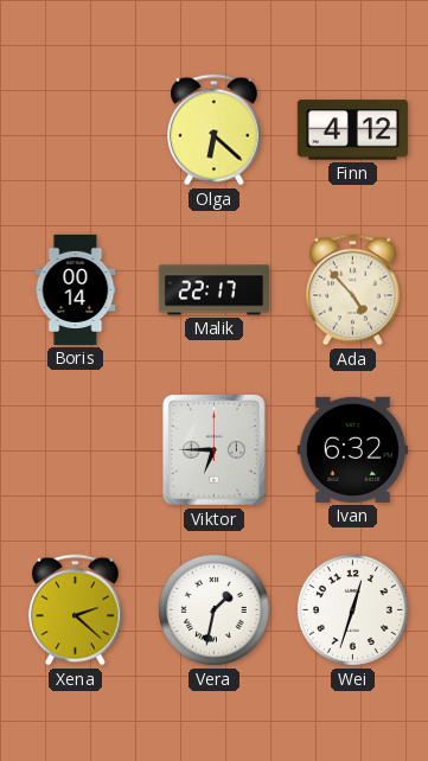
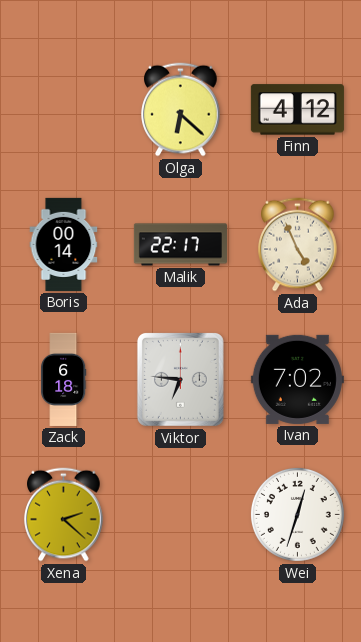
Ada: 4:53 -> 4:56 (298, 245)
Zack: none -> 6:18 (64, 379)
Viktor: 6:45 -> 6:46 (180, 379)
Ivan: 6:32 -> 7:02 (297, 379)
Vera: 1:32 -> none (213, 609)
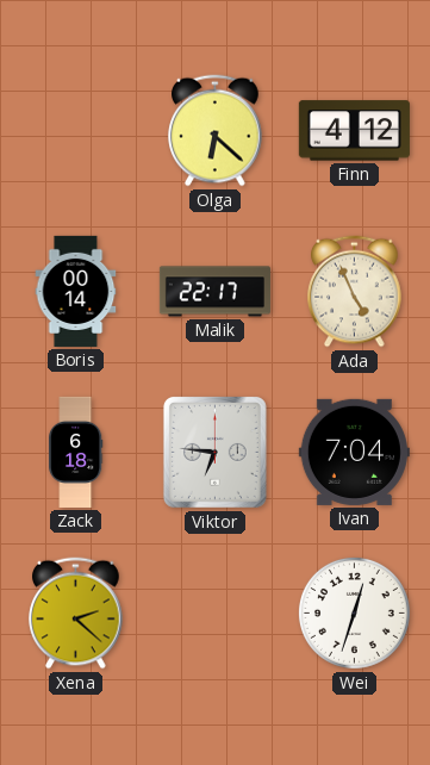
Ivan: 7:02 -> 7:04 (354, 452)
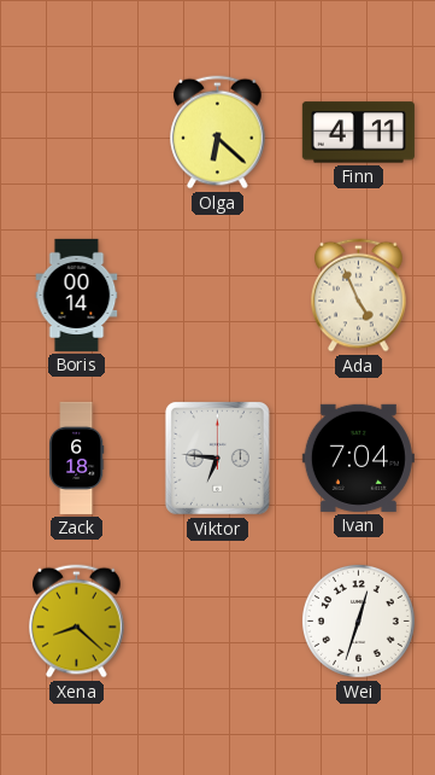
Finn: 4:12 -> 4:11 (358, 133)
Malik: 22:17 -> none (214, 292)
Xena: 2:22 -> 8:22 (77, 622)
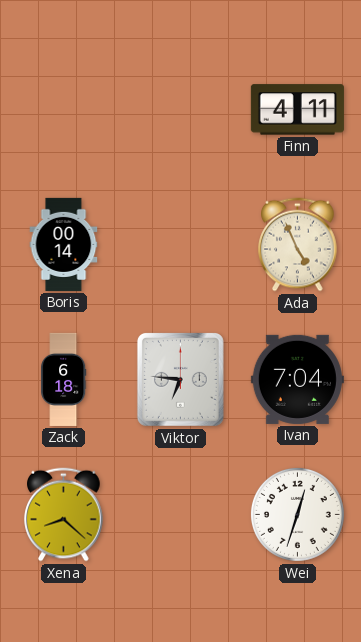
Olga: 6:22 -> none (218, 133)
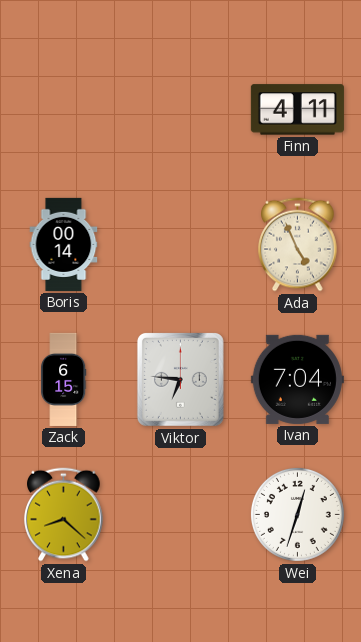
Zack: 6:18 -> 6:15 (64, 379)
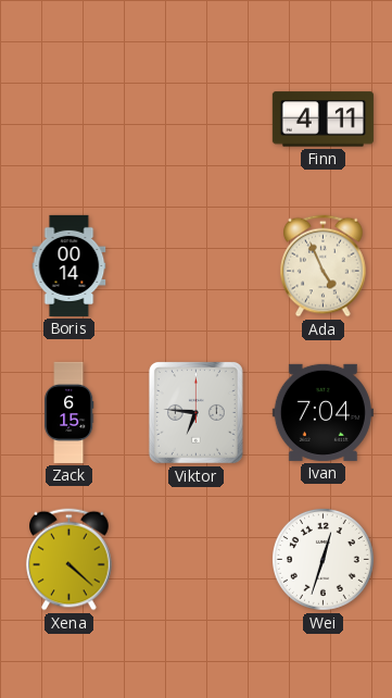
Xena: 8:22 -> 4:22 (69, 560)
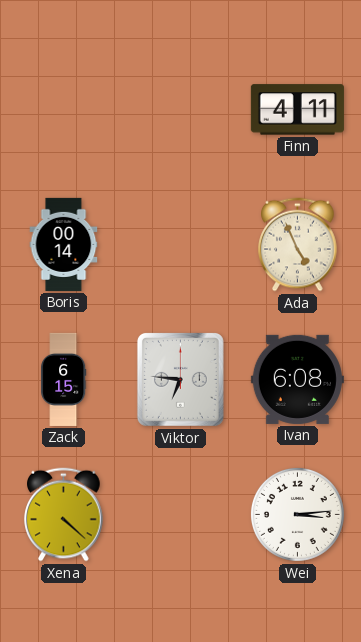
Ivan: 7:04 -> 6:08 (297, 379)
Wei: 12:33 -> 3:14 (297, 514)
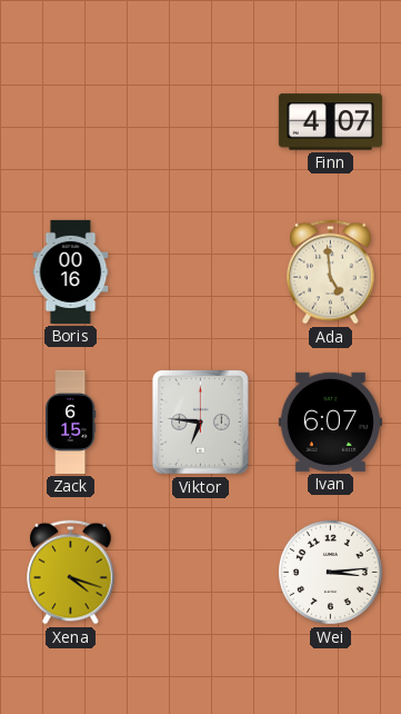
Finn: 4:11 -> 4:07 (330, 122)
Boris: 00:14 -> 00:16 (71, 271)
Ada: 4:56 -> 4:59 (331, 272)
Ivan: 6:08 -> 6:07 (330, 422)
Xena: 4:22 -> 4:18 (71, 573)
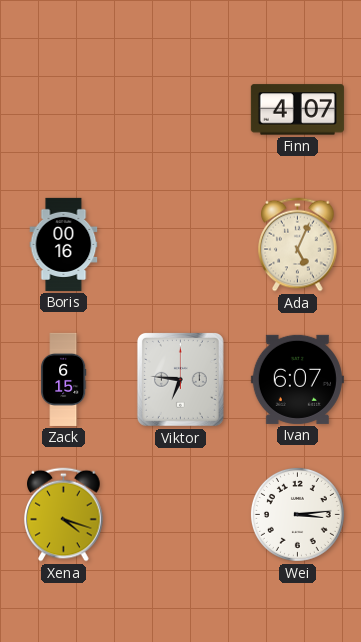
Ada: 4:59 -> 5:04 (298, 245)
